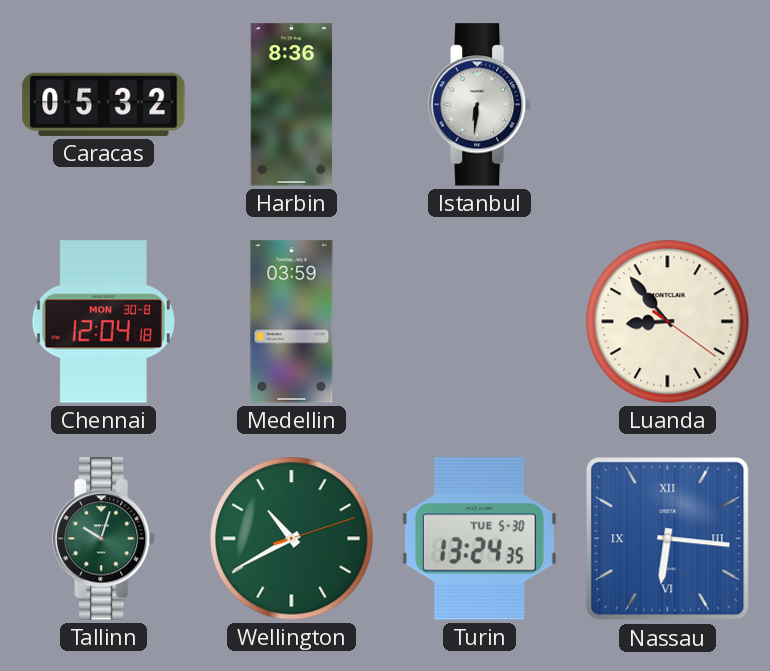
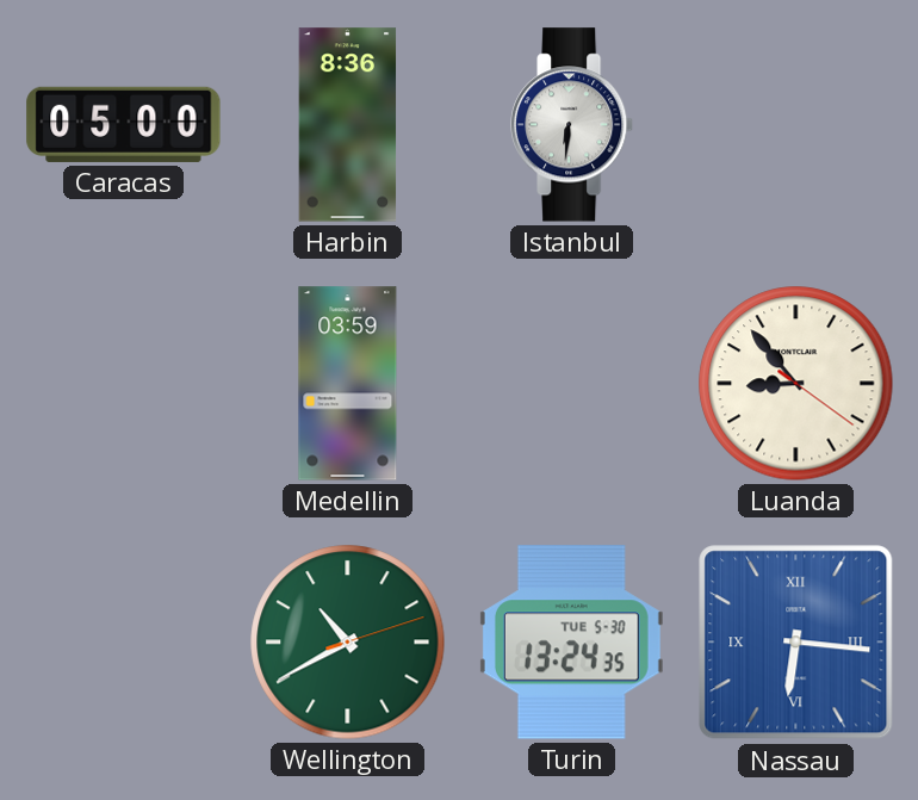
Caracas: 05:32 -> 05:00 (124, 124)
Chennai: 12:04 -> none (103, 322)
Tallinn: 10:03 -> none (105, 539)
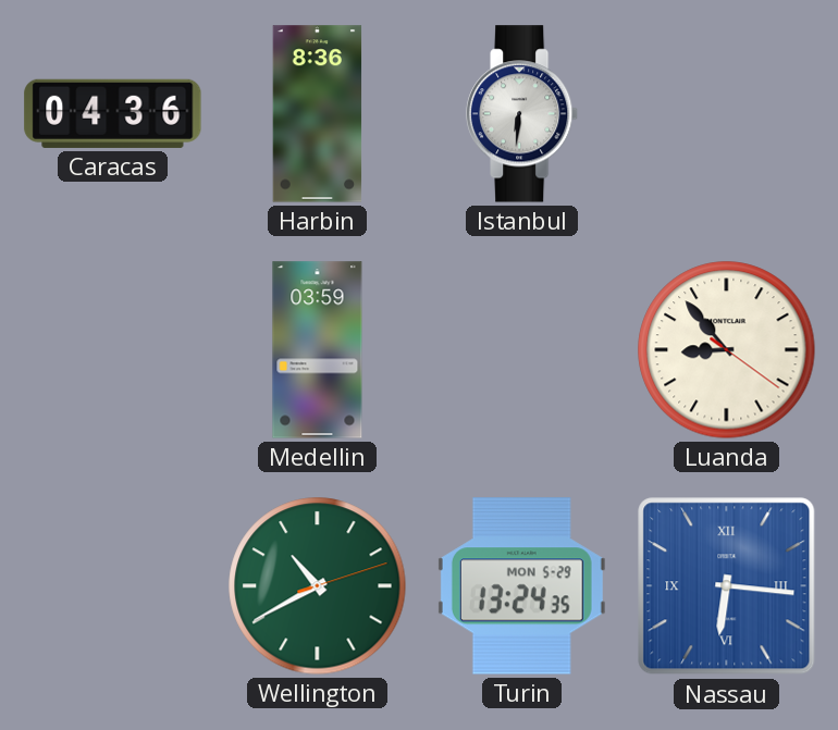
Caracas: 05:00 -> 04:36 (113, 113)
Turin date: TUE 5-30 -> MON 5-29 (521, 586)
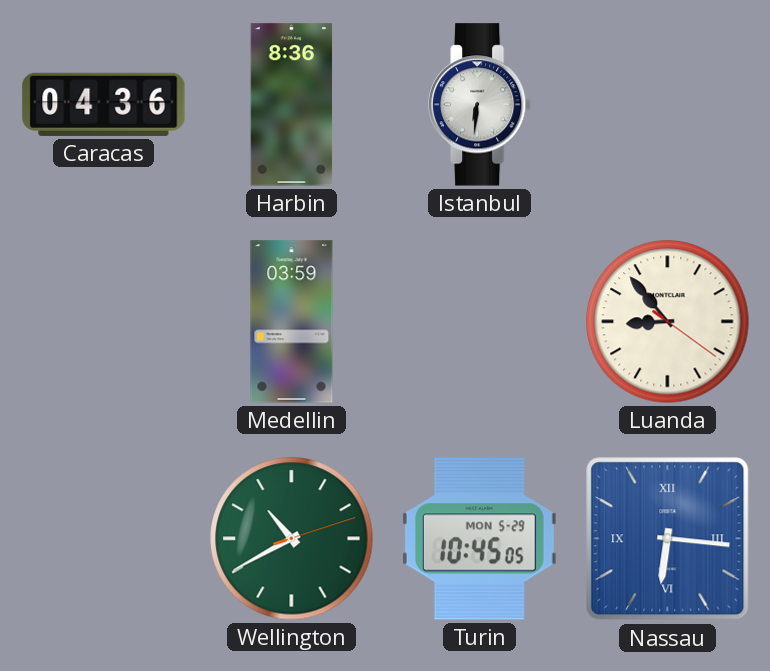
Turin: 13:24 -> 10:45 (479, 539)
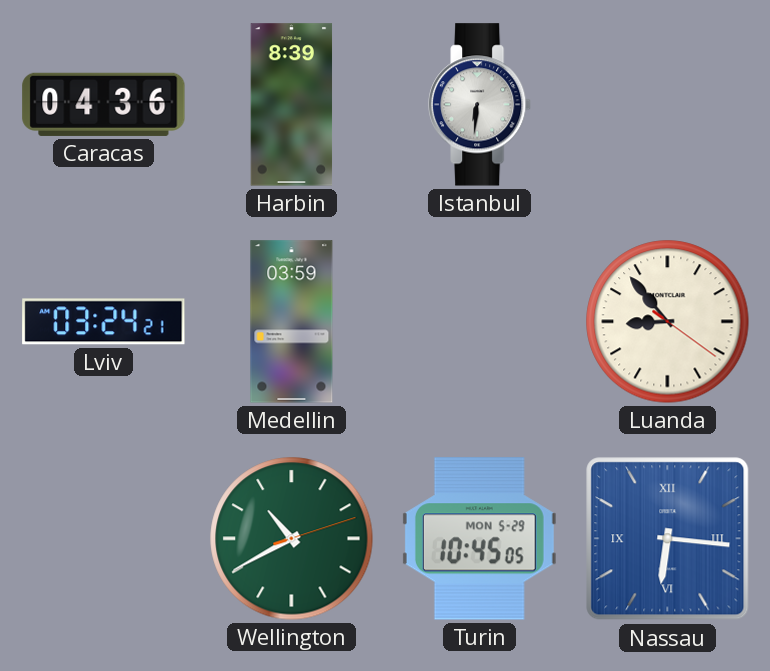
Harbin: 8:36 -> 8:39 (292, 105)
Lviv: none -> 03:24 (104, 322)
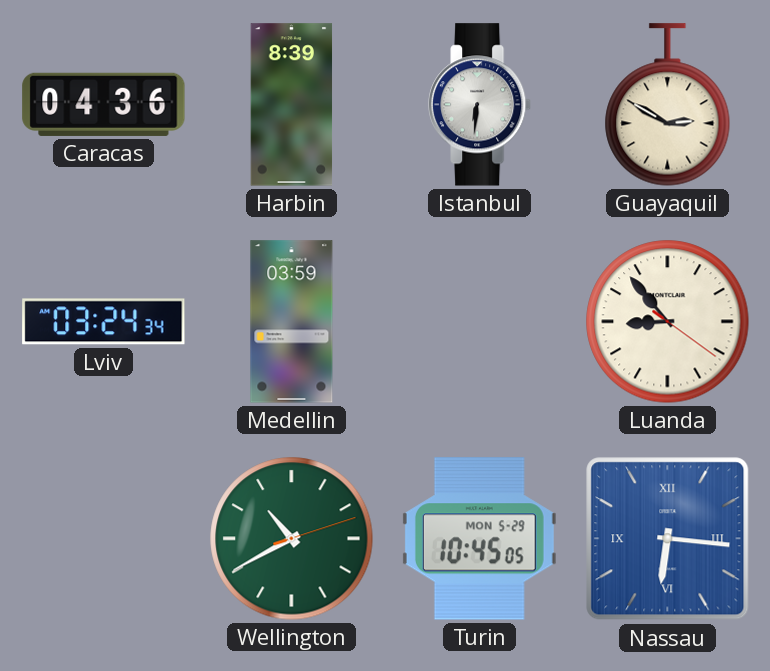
Guayaquil: none -> 2:50 (668, 105)
Lviv: 03:24:21 -> 03:24:34 (104, 322)
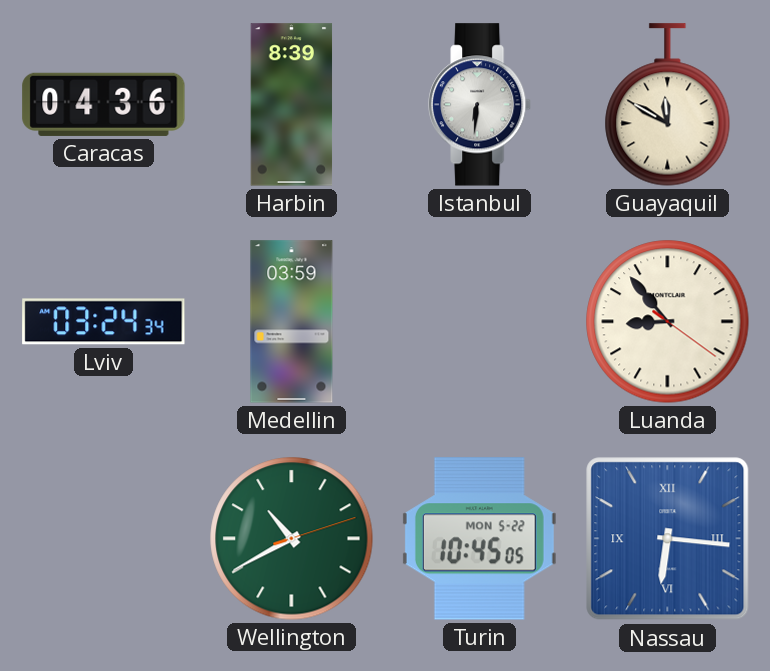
Guayaquil: 2:50 -> 11:50 (668, 105)
Turin date: MON 5-29 -> MON 5-22 (479, 539)
